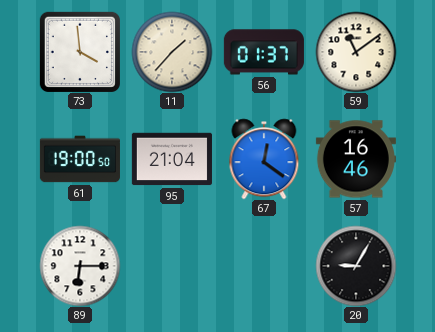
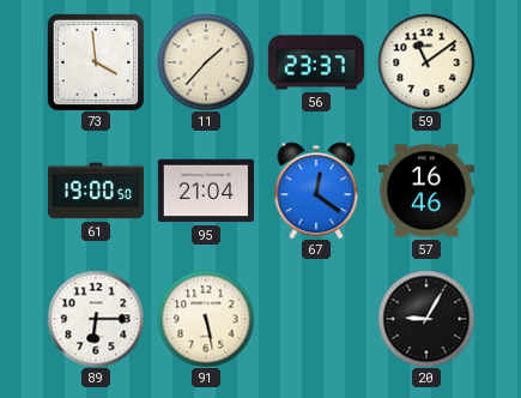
56: 01:37 -> 23:37 (316, 62)
91: none -> 5:28 (206, 319)
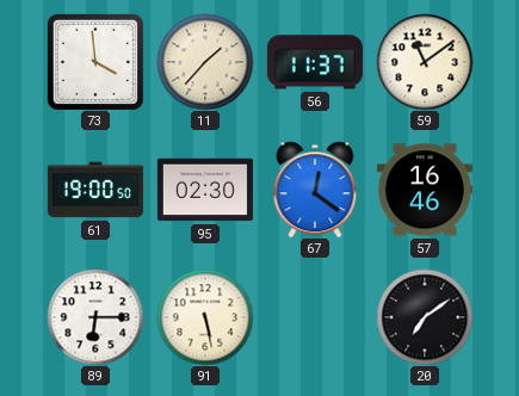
56: 23:37 -> 11:37 (315, 62)
95: 21:04 -> 02:30 (205, 190)
20: 9:05 -> 7:09 (425, 317)
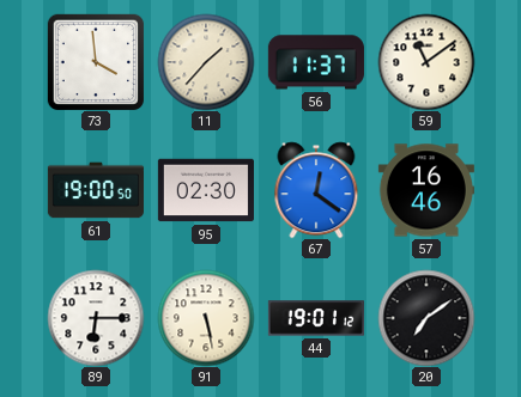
44: none -> 19:01 (316, 318)
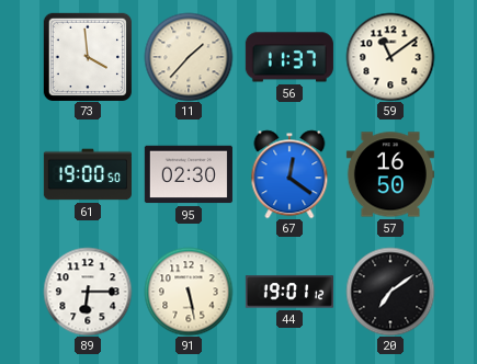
57: 16:46 -> 16:50 (390, 174)
